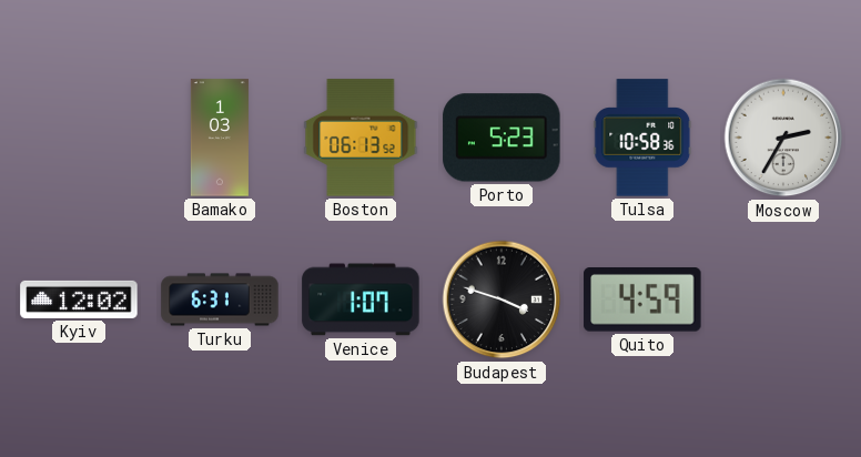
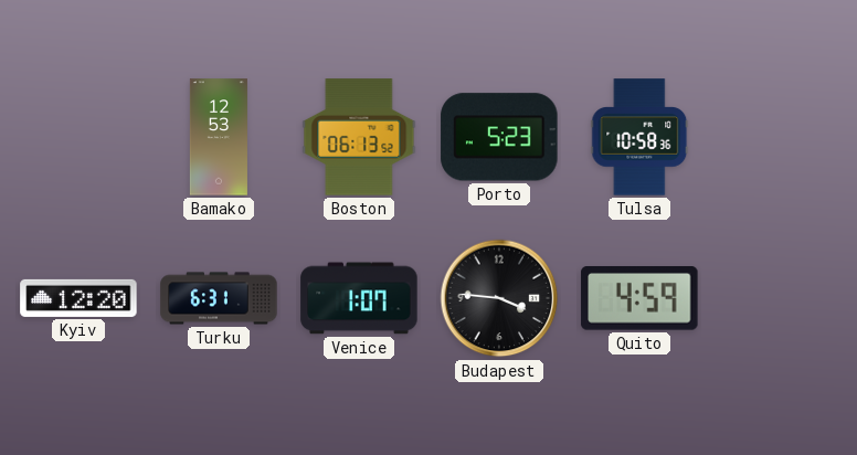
Bamako: 1:03 -> 12:53 (219, 137)
Moscow: 2:35 -> none (783, 138)
Kyiv: 12:02 -> 12:20 (78, 298)
Budapest: 3:48 -> 3:46 (499, 298)
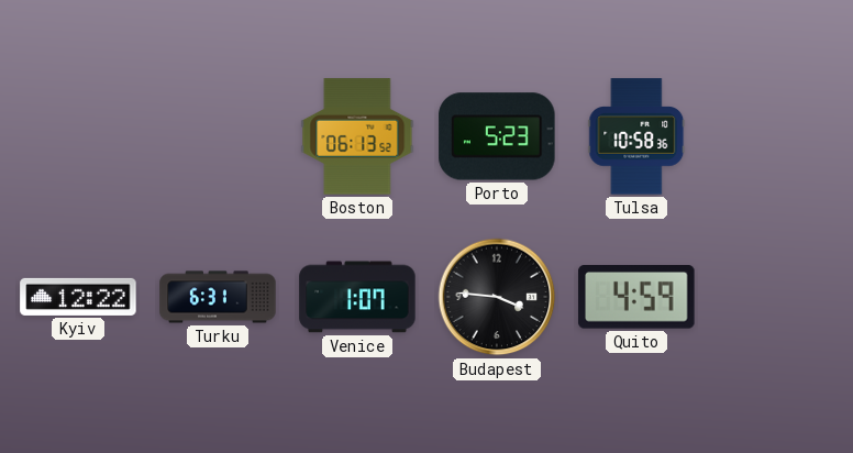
Bamako: 12:53 -> none (219, 137)
Kyiv: 12:20 -> 12:22 (78, 297)
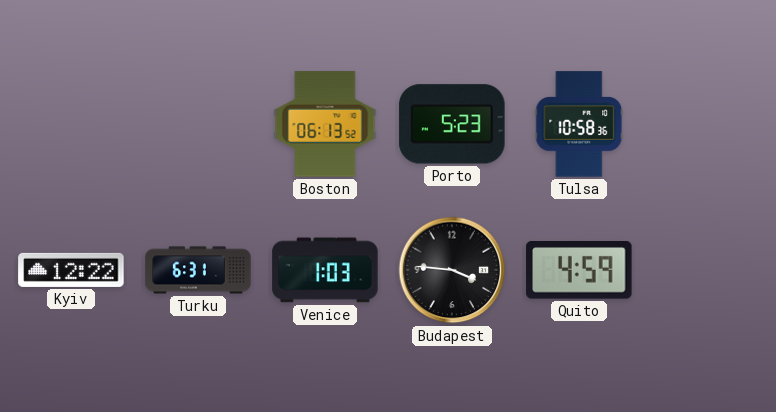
Venice: 1:07 -> 1:03 (325, 270)
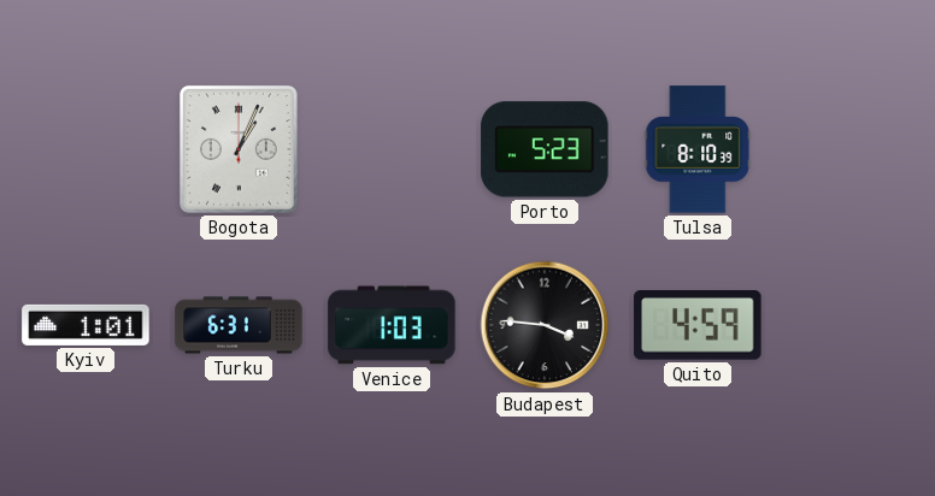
Bogota: none -> 1:04 (239, 149)
Boston: 06:13 -> none (325, 124)
Tulsa: 10:58 -> 8:10 (698, 149)
Kyiv: 12:22 -> 1:01 (86, 325)
